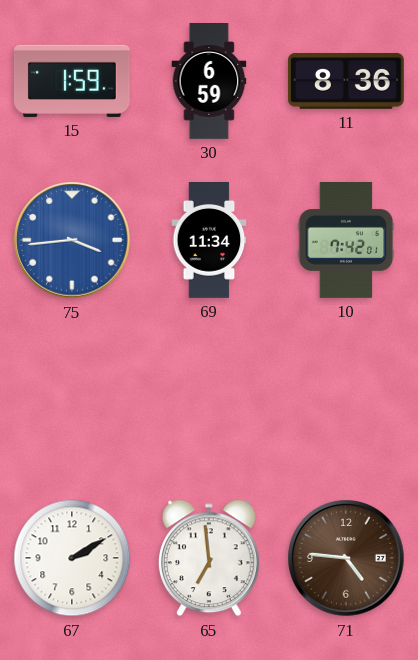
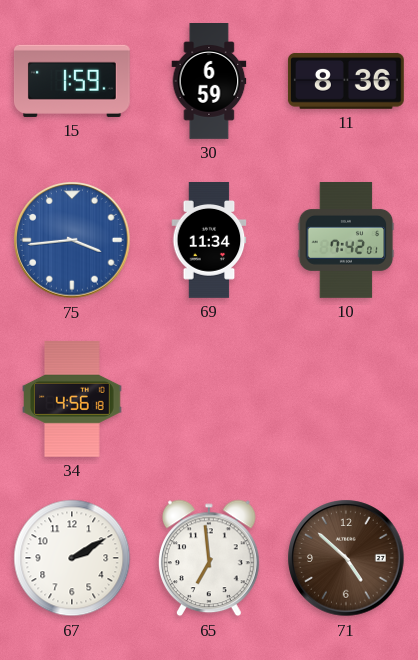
34: none -> 4:56 (73, 400)
71: 4:46 -> 4:52 (346, 558)
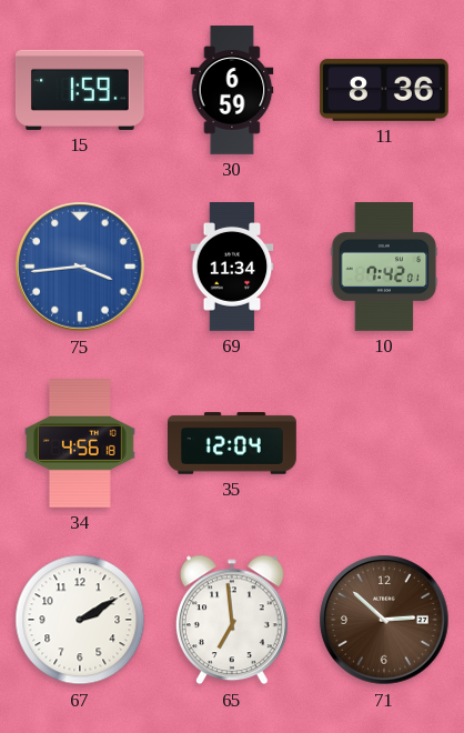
35: none -> 12:04 (233, 443)
71: 4:52 -> 2:52 (384, 620)
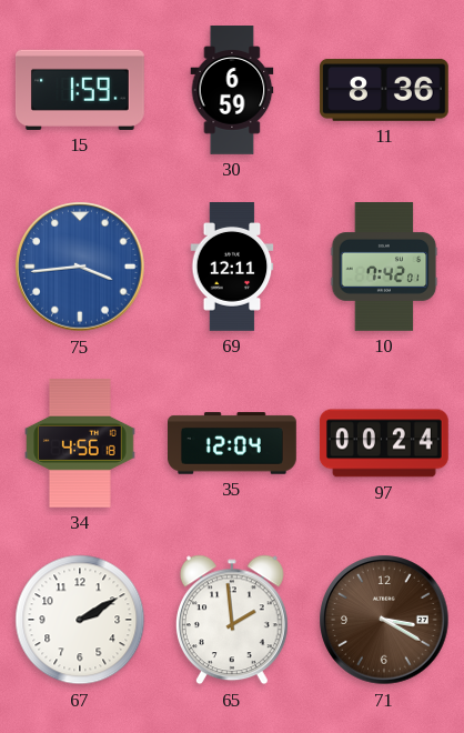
69: 11:34 -> 12:11 (232, 268)
97: none -> 00:24 (384, 443)
65: 6:59 -> 1:59 (232, 620)
71: 2:52 -> 3:20 (384, 620)
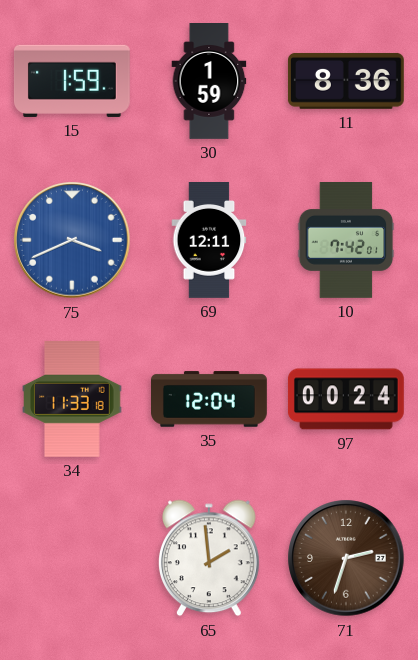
30: 6:59 -> 1:59 (209, 81)
75: 3:44 -> 3:41 (72, 240)
34: 4:56 -> 11:33 (73, 400)
67: 2:10 -> none (80, 620)
71: 3:20 -> 2:33 (346, 558)
